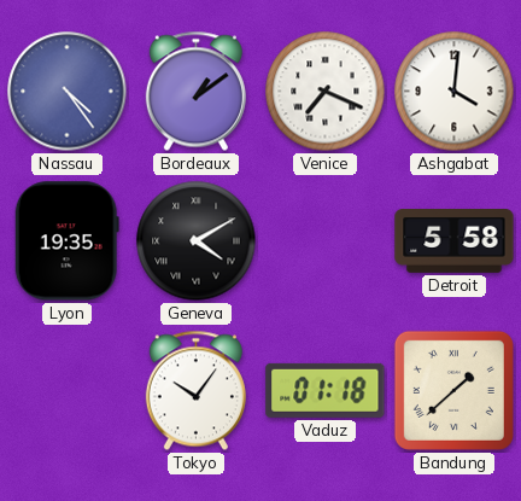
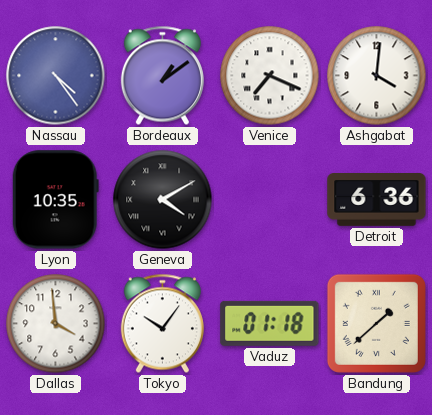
Lyon: 19:35 -> 10:35 (55, 200)
Detroit: 5:58 -> 6:36 (377, 200)
Dallas: none -> 3:59 (56, 324)
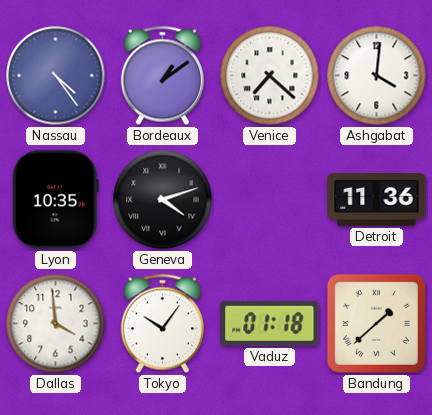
Venice: 7:19 -> 7:22 (270, 76)
Geneva: 4:10 -> 4:12 (163, 200)
Detroit: 6:36 -> 11:36 (377, 200)
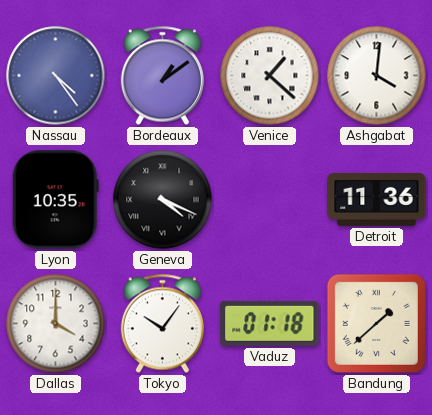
Venice: 7:22 -> 1:22 (270, 76)
Geneva: 4:12 -> 4:19 (163, 200)
Dallas: 3:59 -> 4:00 (56, 324)
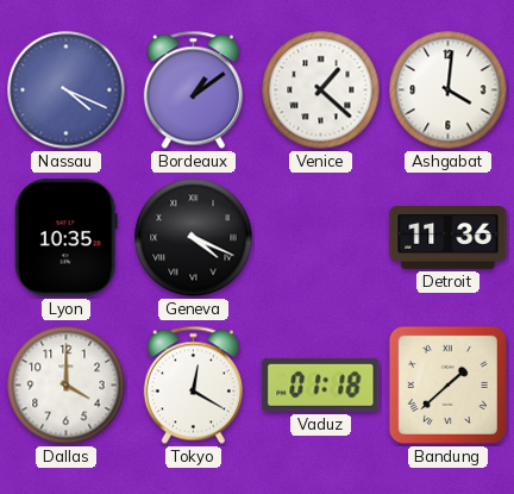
Nassau: 4:24 -> 4:19 (67, 90)
Tokyo: 10:06 -> 12:20 (193, 386)
